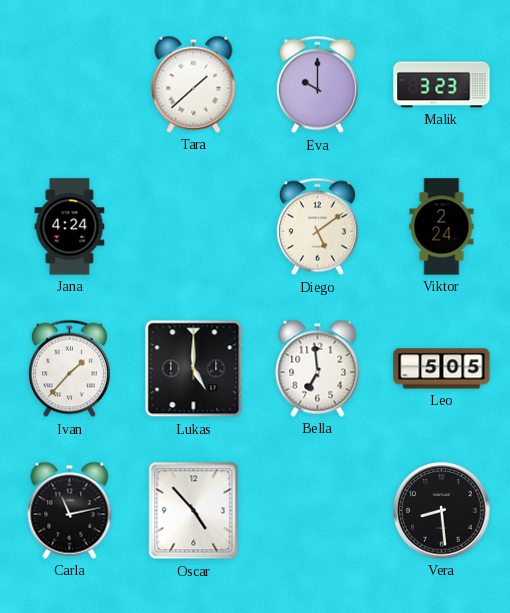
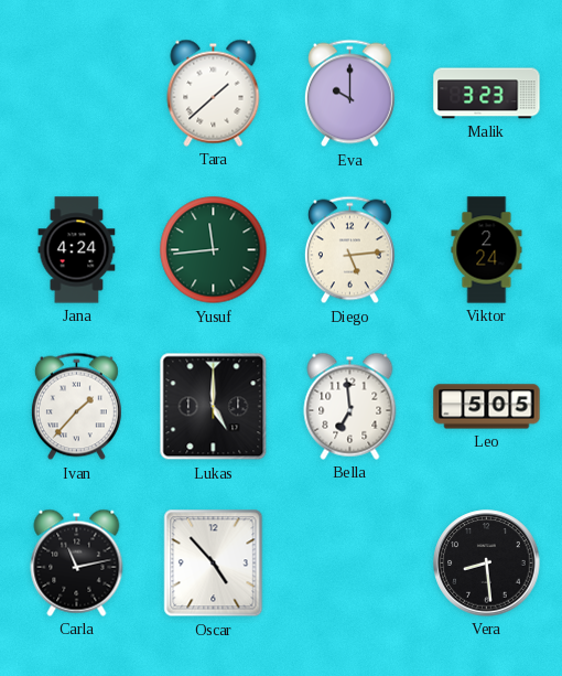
Yusuf: none -> 11:44 (214, 250)
Diego: 5:09 -> 5:14 (349, 250)
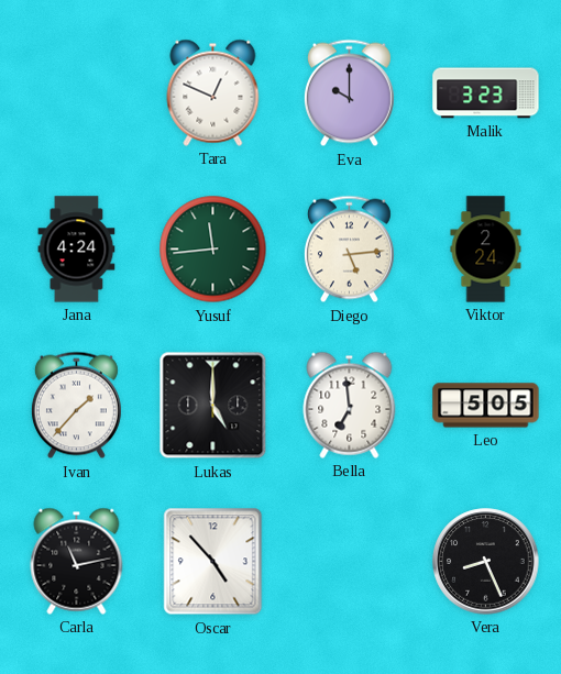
Tara: 1:38 -> 12:49 (213, 92)
Vera: 8:29 -> 8:26 (486, 562)
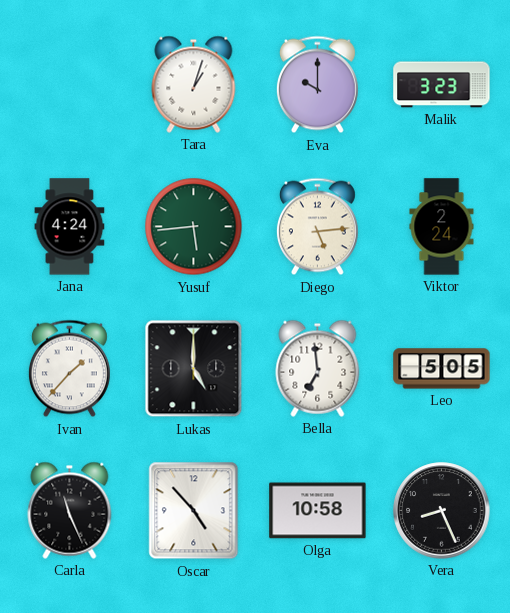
Tara: 12:49 -> 1:03 (194, 84)
Yusuf: 11:44 -> 5:44 (194, 227)
Carla: 11:13 -> 11:26 (70, 510)
Olga: none -> 10:58 (318, 511)
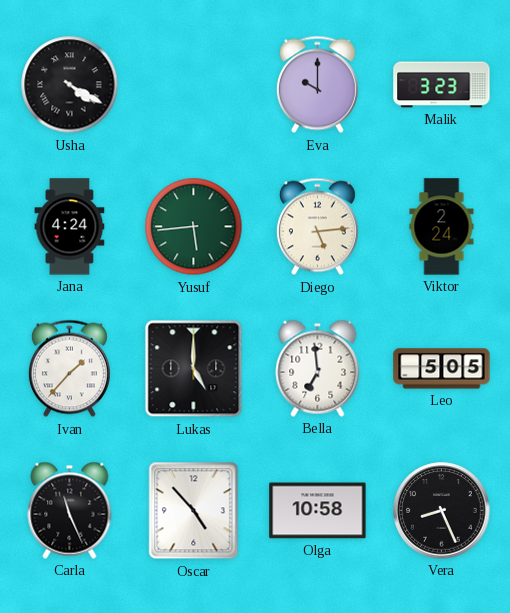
Usha: none -> 4:20 (70, 85)
Tara: 1:03 -> none (194, 84)
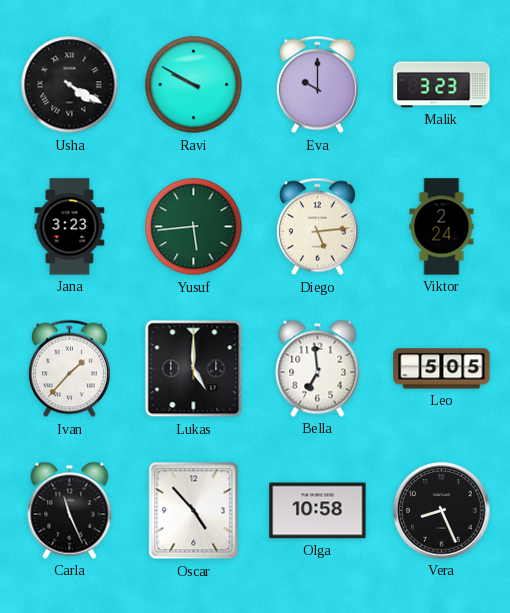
Ravi: none -> 9:50 (194, 85)
Jana: 4:24 -> 3:23 (70, 227)
